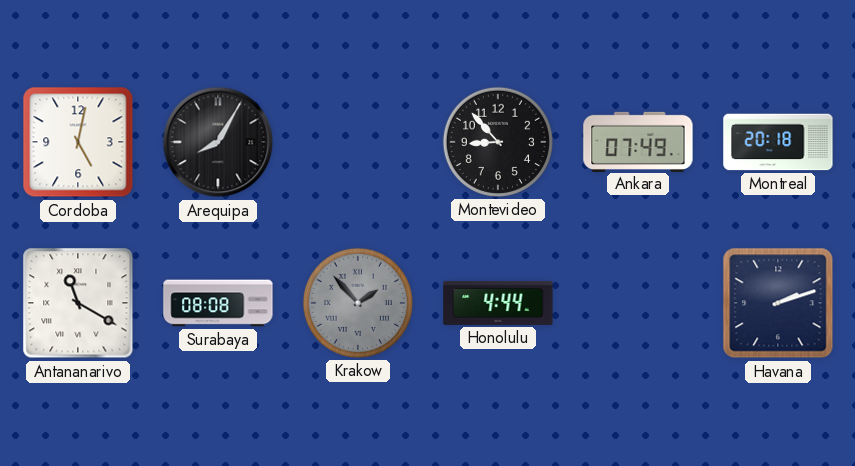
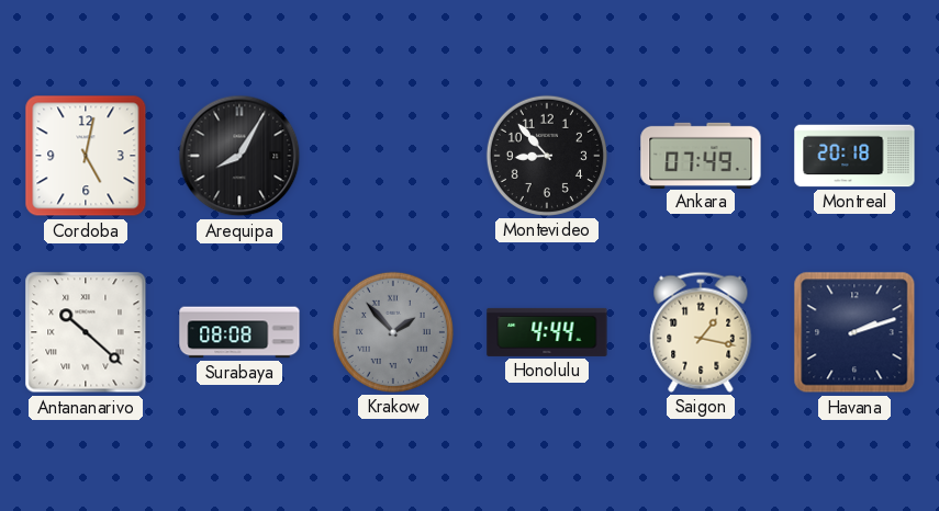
Antananarivo: 11:20 -> 10:22 (86, 332)
Saigon: none -> 1:17 (701, 332)
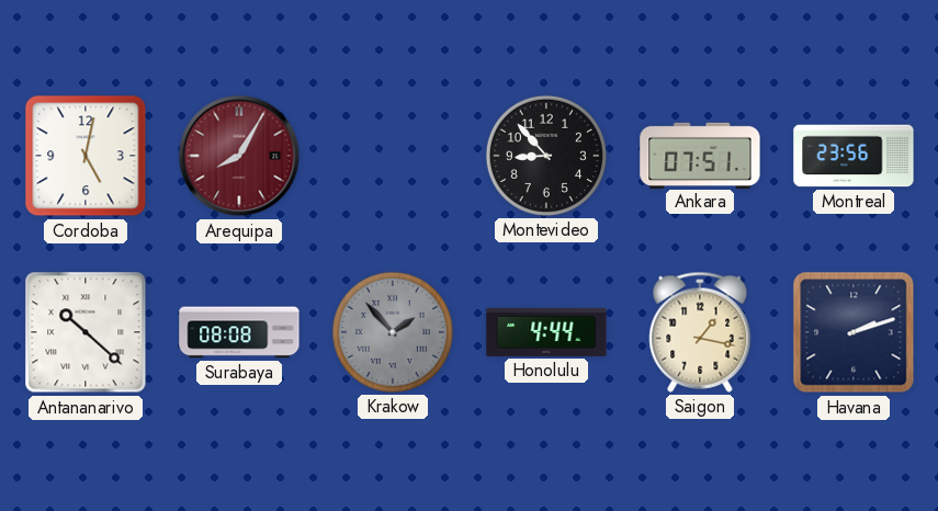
Arequipa dial: black -> burgundy (239, 156)
Ankara: 07:49 -> 07:51 (700, 155)
Montreal: 20:18 -> 23:56 (854, 156)
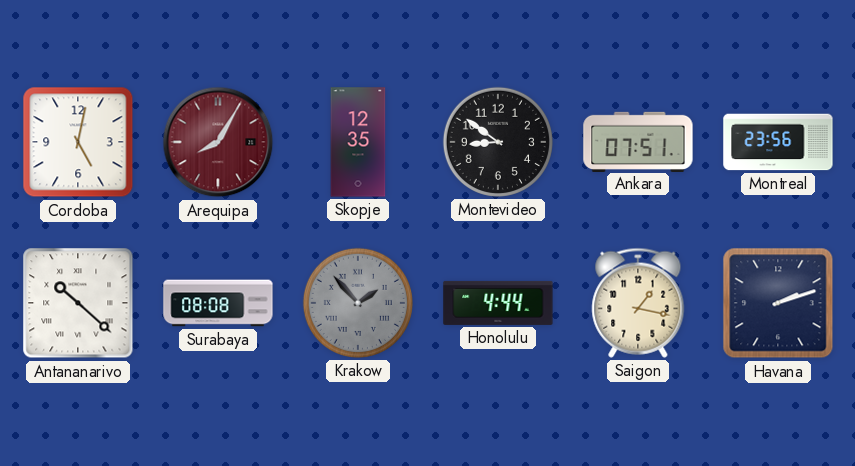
Skopje: none -> 12:35 (358, 142)
Montevideo: 8:53 -> 8:51 (498, 142)
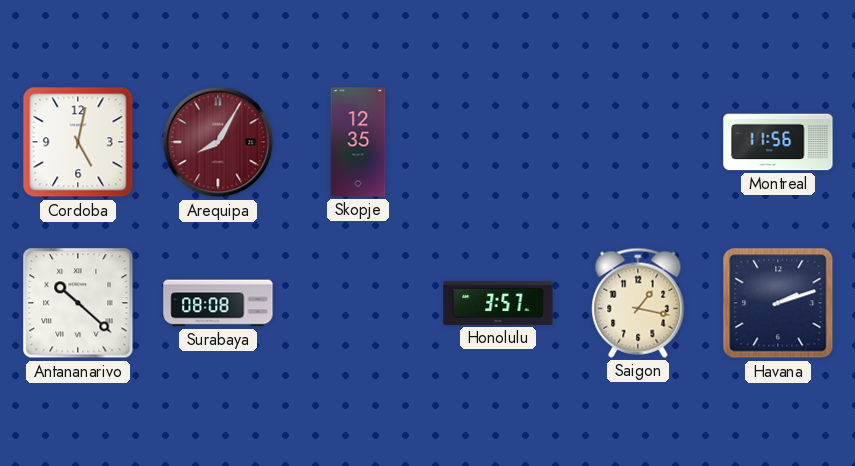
Montevideo: 8:51 -> none (498, 142)
Ankara: 07:51 -> none (638, 141)
Montreal: 23:56 -> 11:56 (778, 142)
Krakow: 1:53 -> none (358, 303)
Honolulu: 4:44 -> 3:57 (498, 303)
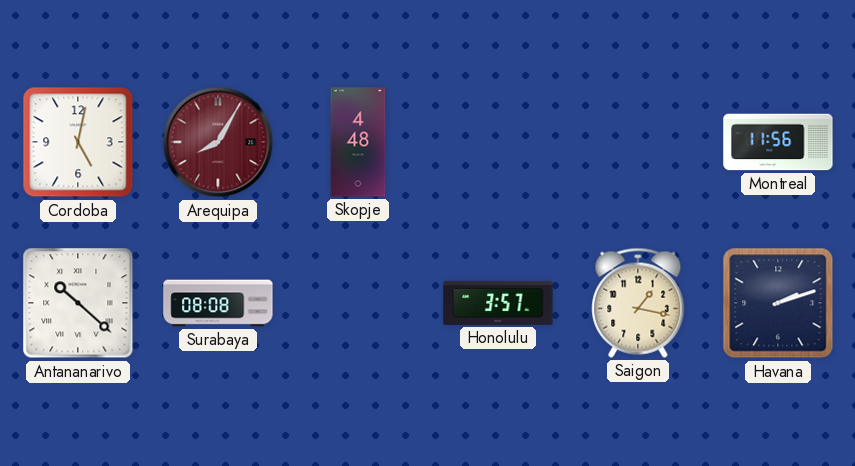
Skopje: 12:35 -> 4:48 (358, 142)
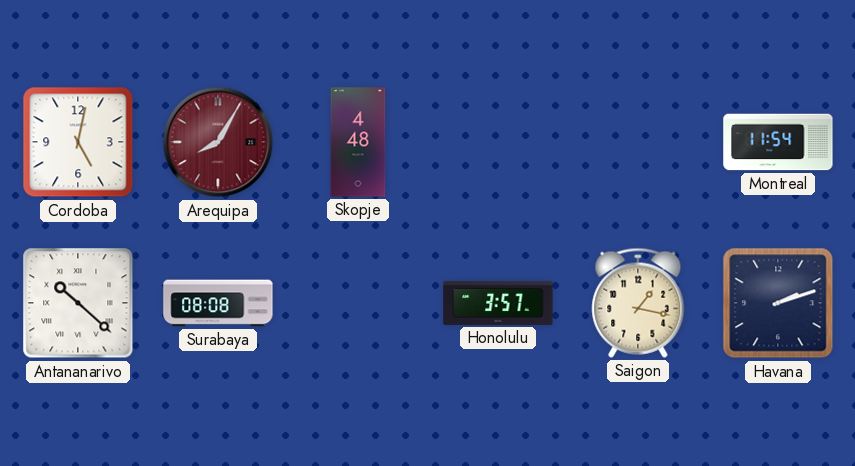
Montreal: 11:56 -> 11:54 (778, 142)
